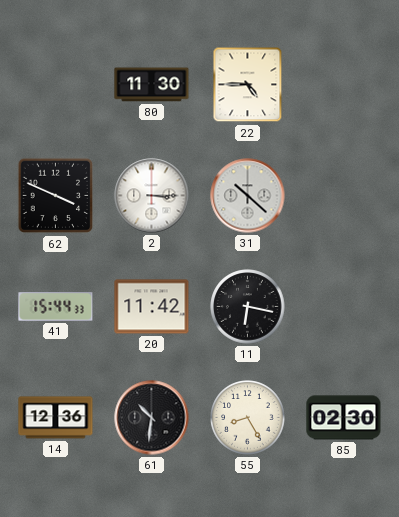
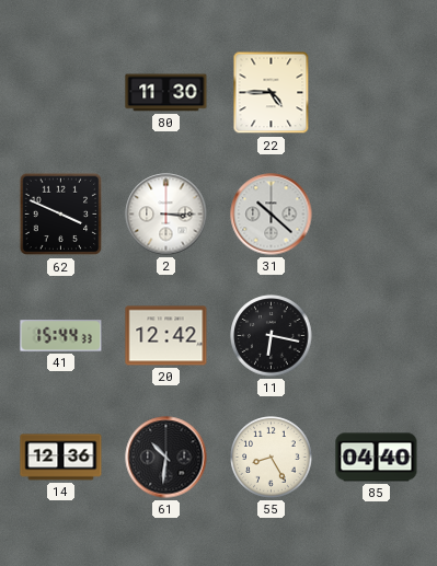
20: 11:42 -> 12:42 (166, 336)
85: 02:30 -> 04:40 (377, 458)
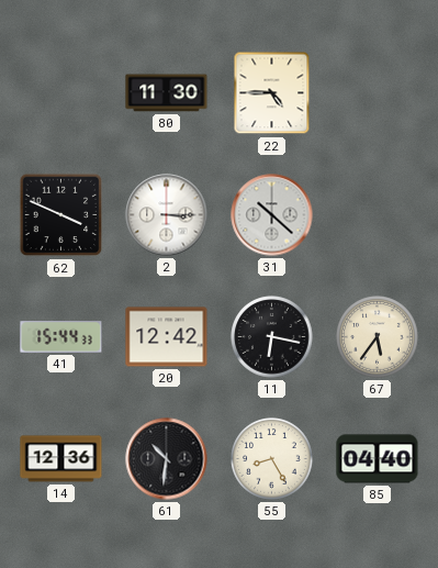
67: none -> 5:36 (378, 337)
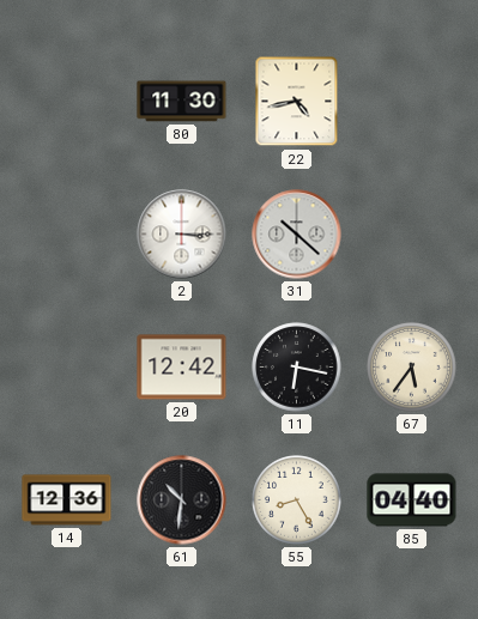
22: 4:45 -> 4:43 (297, 102)
62: 3:49 -> none (61, 215)
41: 15:44 -> none (61, 337)
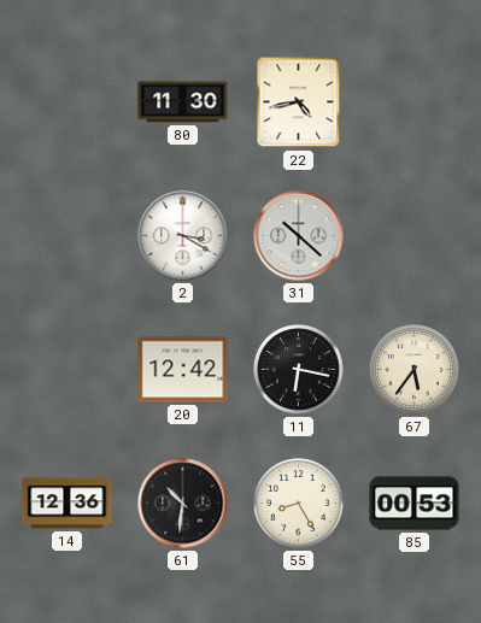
2: 3:15 -> 3:20 (183, 236)
85: 04:40 -> 00:53 (415, 504)
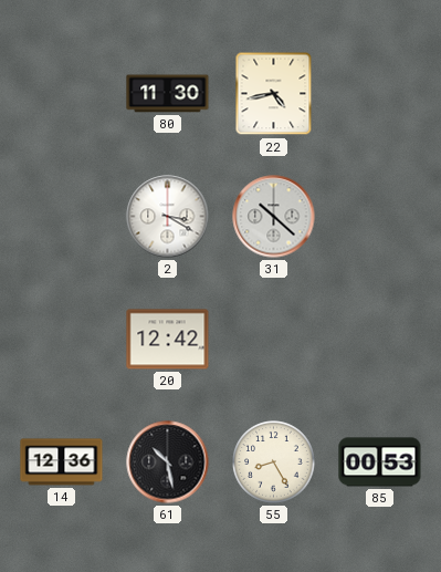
11: 6:17 -> none (299, 370)
67: 5:36 -> none (415, 370)
61: 10:31 -> 10:28 (168, 462)
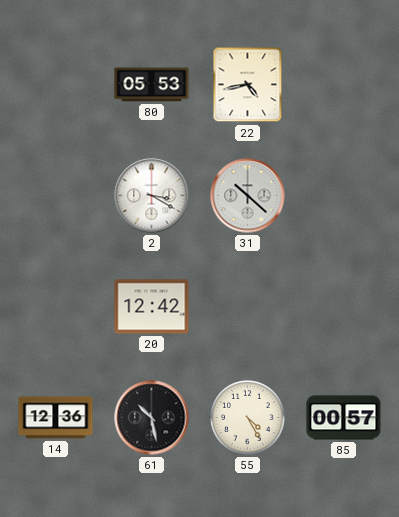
80: 11:30 -> 05:53 (152, 85)
55: 8:25 -> 4:25 (248, 418)
85: 00:53 -> 00:57 (344, 418)
